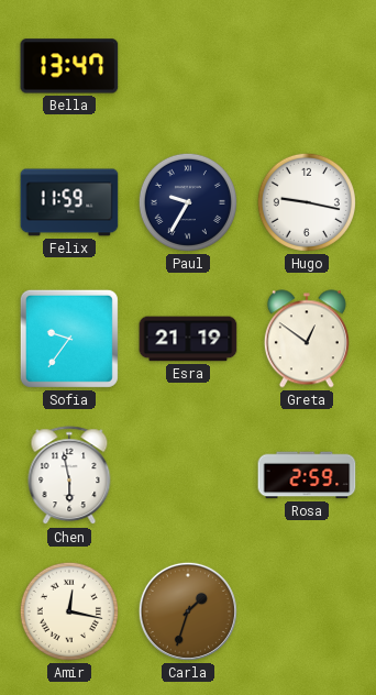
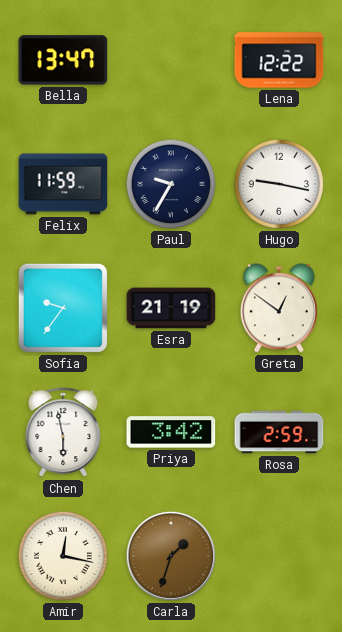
Lena: none -> 12:22 (279, 60)
Priya: none -> 3:42 (171, 432)
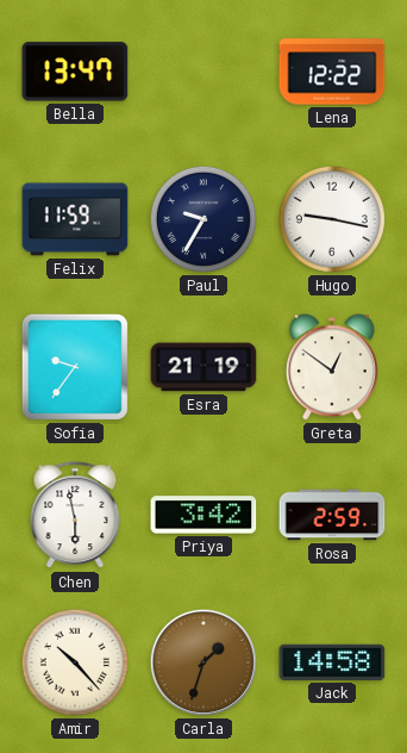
Amir: 12:17 -> 10:23 (75, 662)
Jack: none -> 14:58 (332, 662)
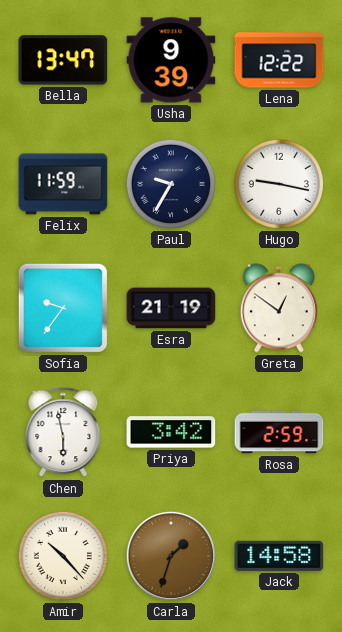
Usha: none -> 9:39 (171, 60)
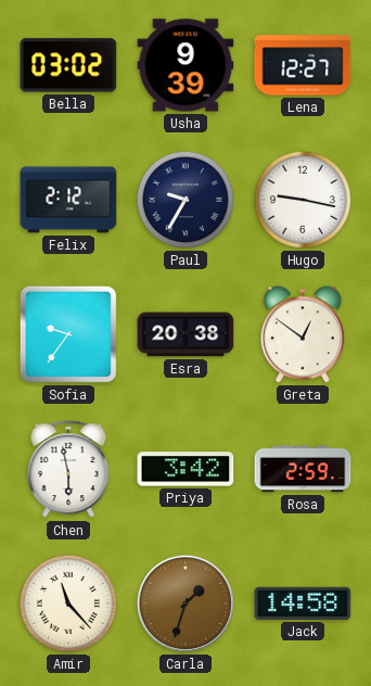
Bella: 13:47 -> 03:02 (68, 65)
Lena: 12:22 -> 12:27 (303, 65)
Felix: 11:59 -> 2:12 (68, 200)
Esra: 21:19 -> 20:38 (185, 334)
Amir: 10:23 -> 11:23 (68, 604)
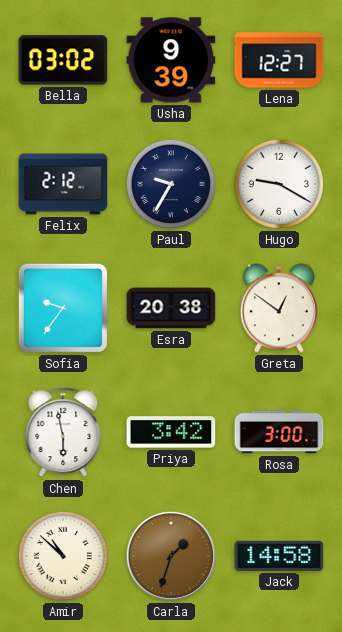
Hugo: 9:17 -> 9:20 (279, 184)
Rosa: 2:59 -> 3:00 (279, 432)
Amir: 11:23 -> 10:52 (63, 556)
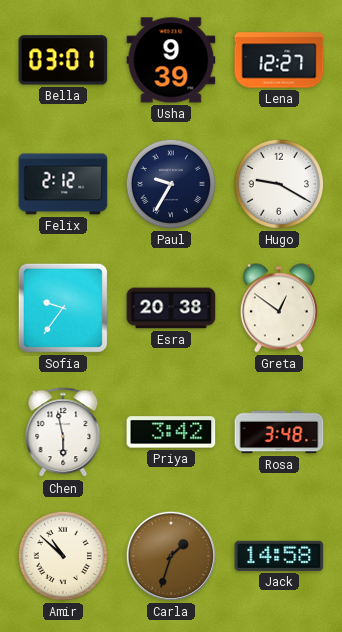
Bella: 03:02 -> 03:01 (63, 60)
Rosa: 3:00 -> 3:48 (279, 432)
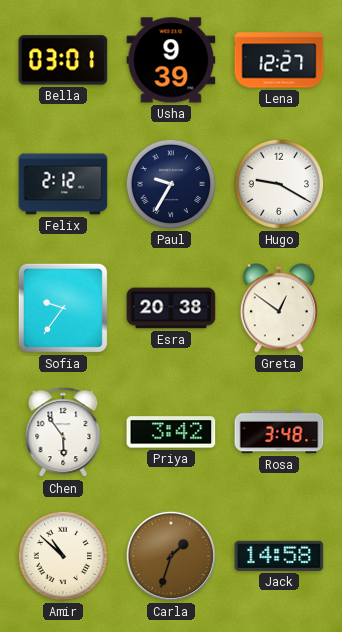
Chen: 5:58 -> 5:54 (63, 433)
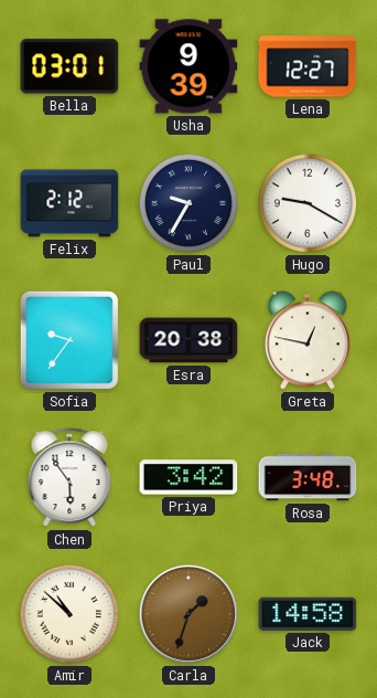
Greta: 12:51 -> 12:47 (308, 340)
